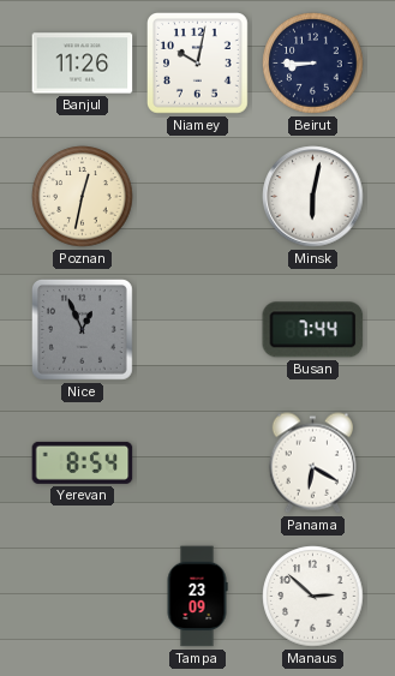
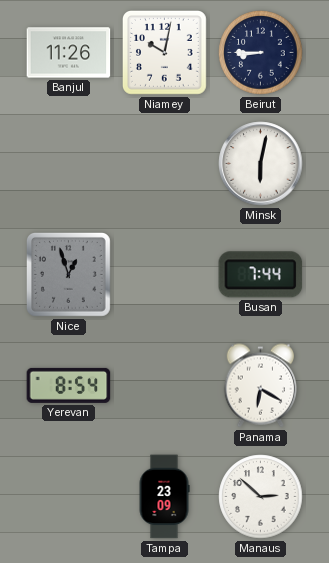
Poznan: 12:32 -> none (83, 197)
Nice: 12:56 -> 12:57 (69, 275)
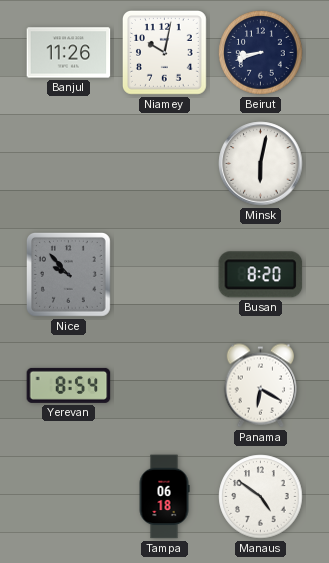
Beirut: 8:45 -> 8:42 (261, 53)
Nice: 12:57 -> 9:53 (69, 275)
Busan: 7:44 -> 8:20 (261, 275)
Tampa: 23:09 -> 06:18 (164, 497)
Manaus: 2:52 -> 4:51 (261, 497)
